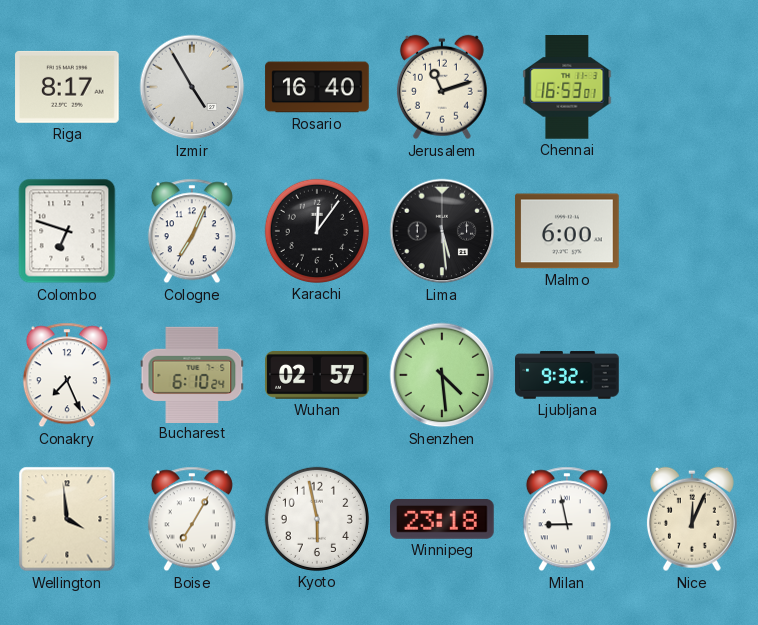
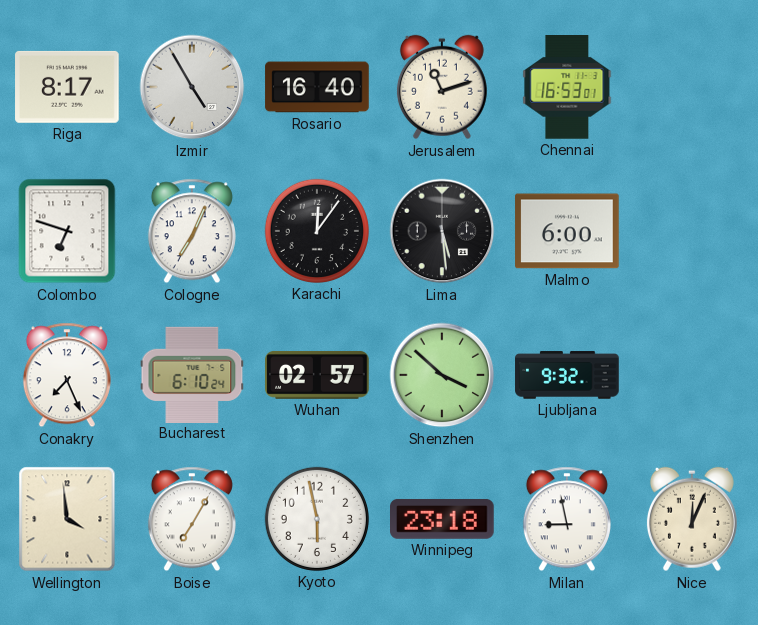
Shenzhen: 4:29 -> 3:52 (442, 375)
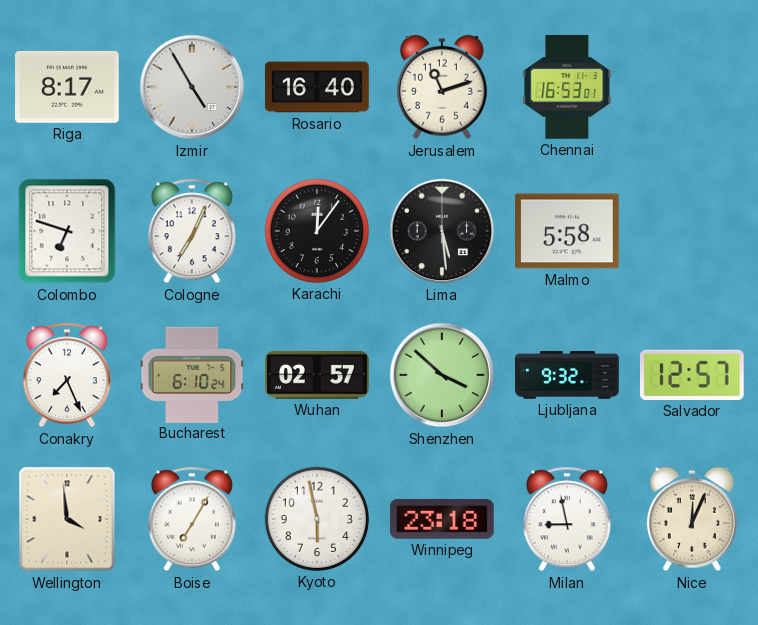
Malmo: 6:00 -> 5:58 (567, 231)
Salvador: none -> 12:57 (693, 375)
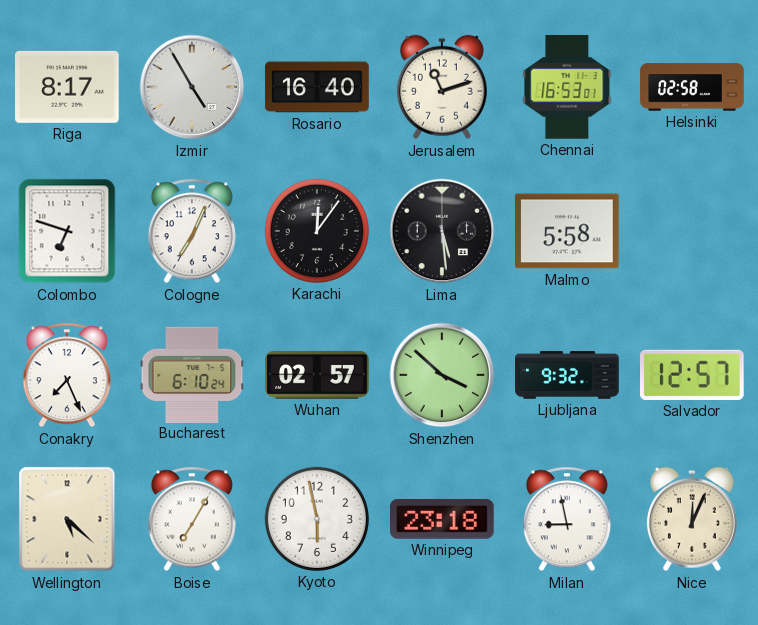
Helsinki: none -> 02:58 (692, 87)
Wellington: 3:59 -> 5:22 (67, 519)
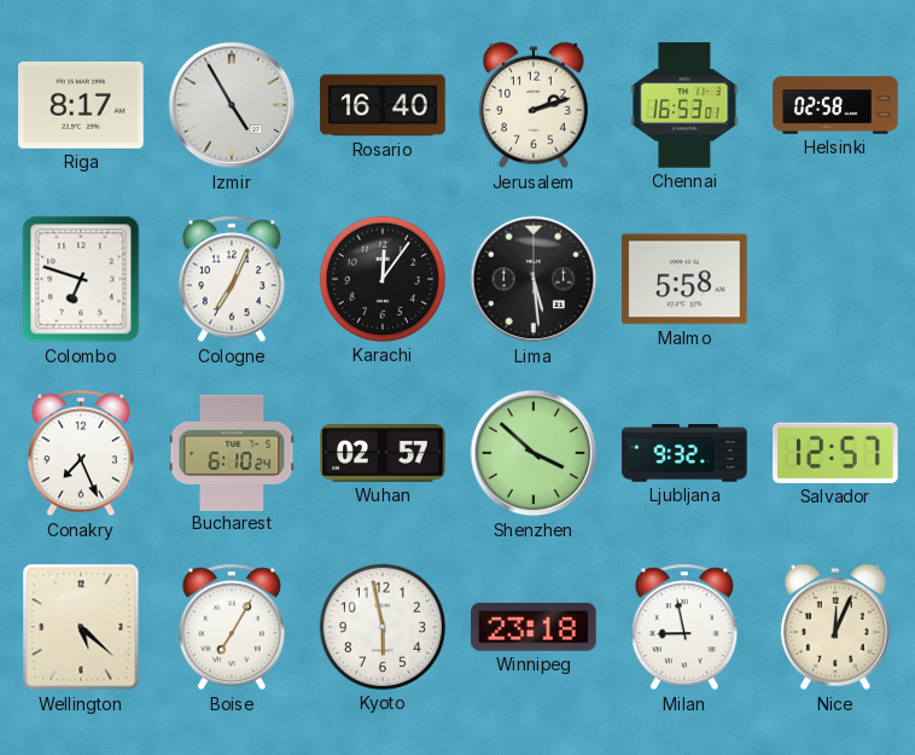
Jerusalem: 11:12 -> 2:12 (534, 105)
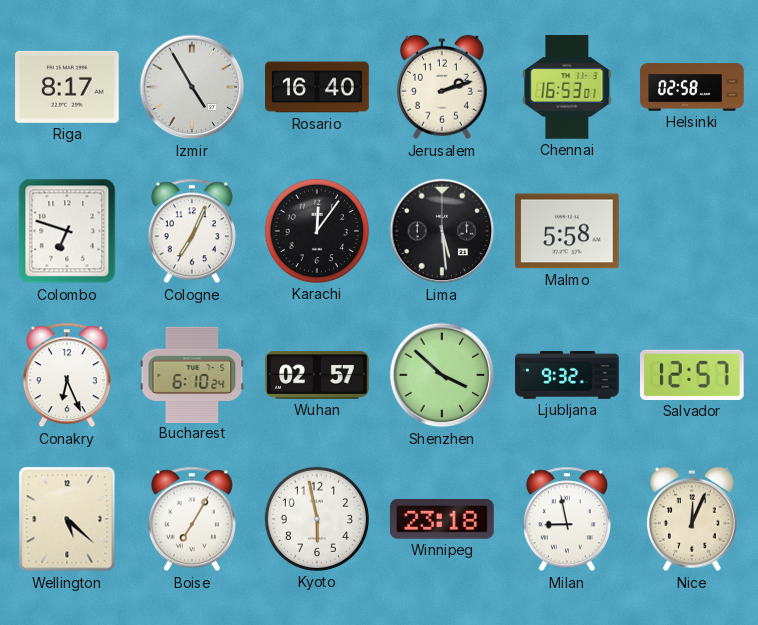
Conakry: 7:26 -> 6:26 (67, 375)
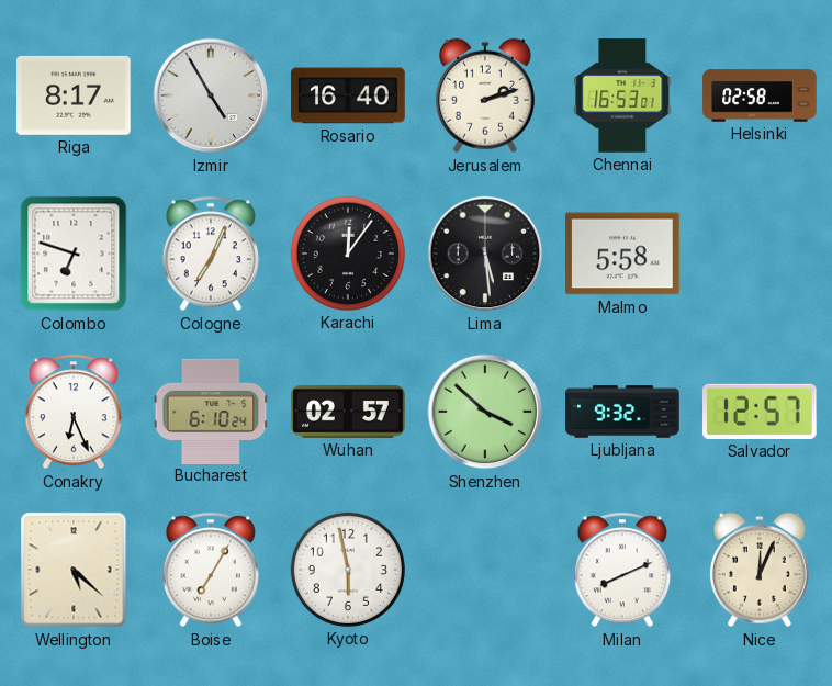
Winnipeg: 23:18 -> none (443, 519)
Milan: 8:58 -> 8:11 (622, 570)
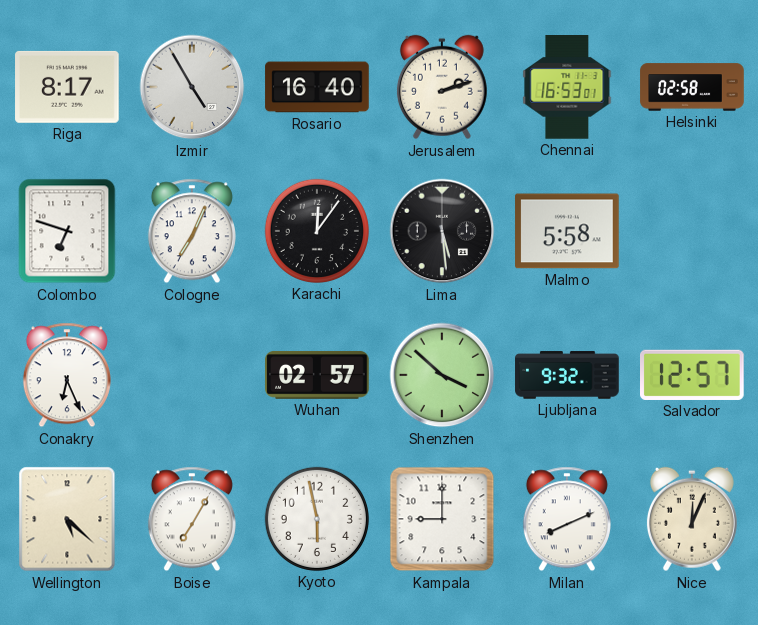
Bucharest: 6:10 -> none (211, 411)
Kampala: none -> 9:00 (442, 519)
